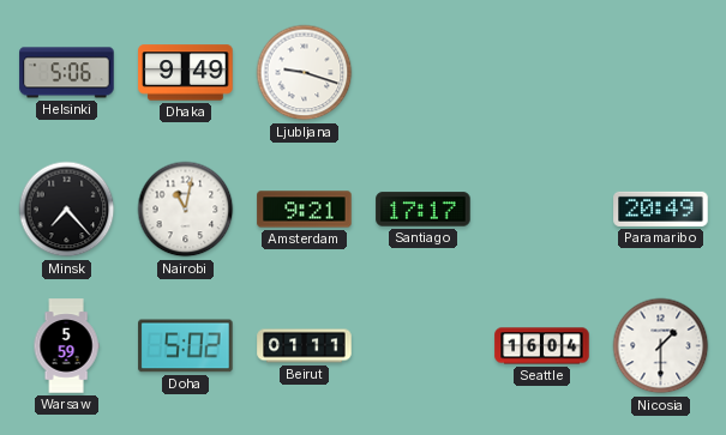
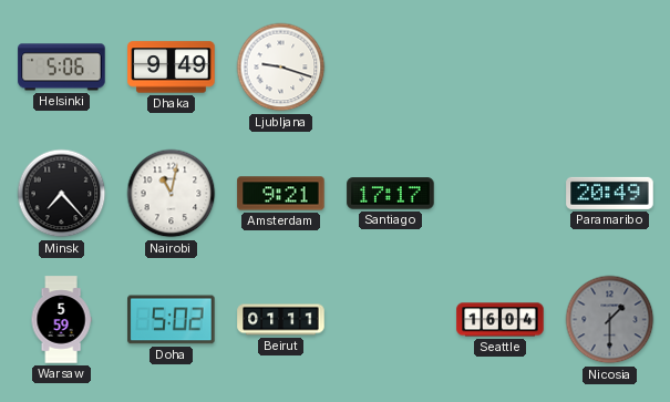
Nicosia dial: white -> grey (610, 320)
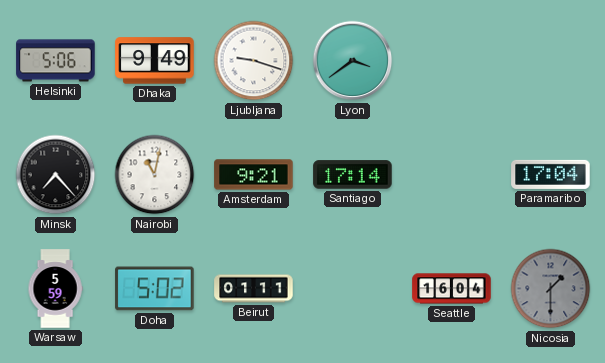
Lyon: none -> 3:39 (353, 61)
Santiago: 17:17 -> 17:14 (353, 175)
Paramaribo: 20:49 -> 17:04 (551, 174)
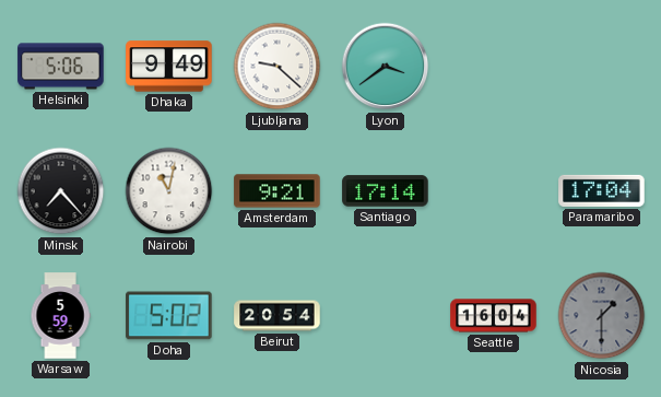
Ljubljana: 9:18 -> 9:22 (278, 67)
Beirut: 01:11 -> 20:54 (278, 316)
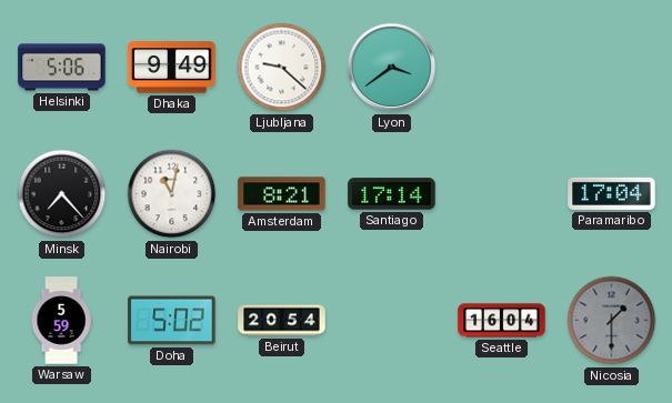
Amsterdam: 9:21 -> 8:21 (282, 194)
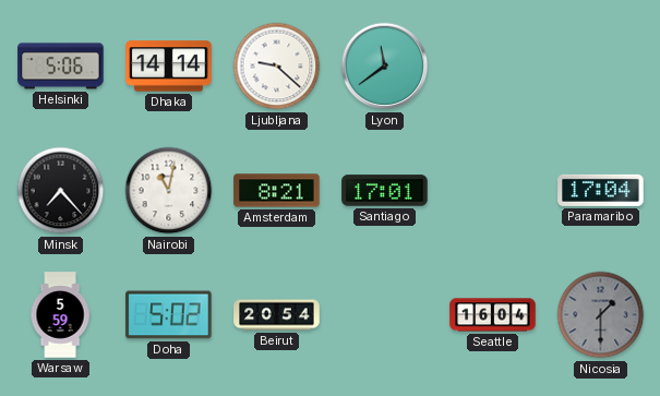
Dhaka: 9:49 -> 14:14 (169, 67)
Lyon: 3:39 -> 11:39 (385, 67)
Santiago: 17:14 -> 17:01 (385, 191)
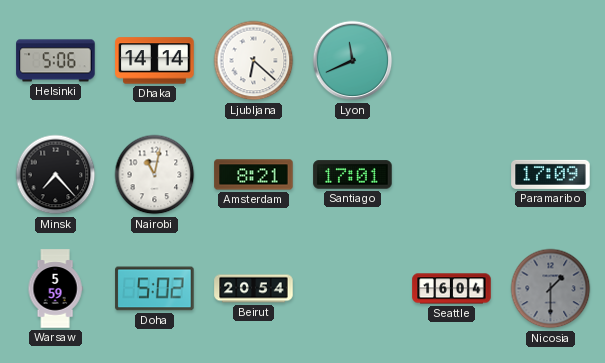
Ljubljana: 9:22 -> 6:22 (254, 61)
Lyon: 11:39 -> 11:41 (353, 61)
Paramaribo: 17:04 -> 17:09 (551, 174)
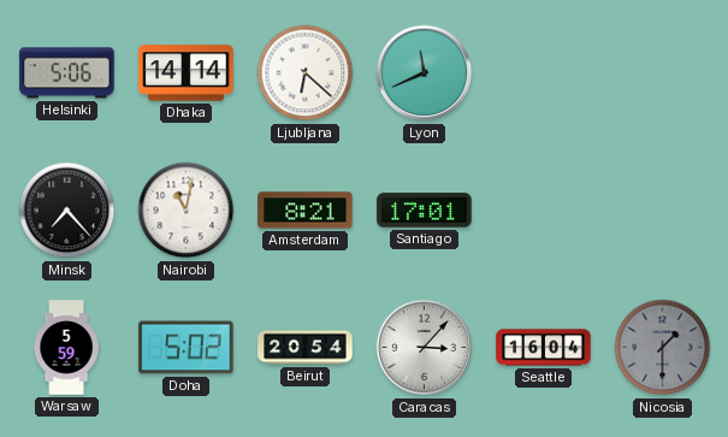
Paramaribo: 17:09 -> none (551, 174)
Caracas: none -> 3:07 (425, 348)
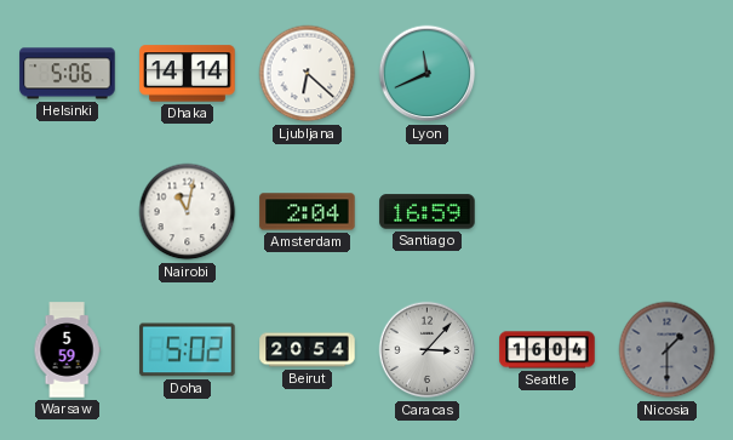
Minsk: 7:23 -> none (67, 211)
Amsterdam: 8:21 -> 2:04 (308, 212)
Santiago: 17:01 -> 16:59 (428, 212)
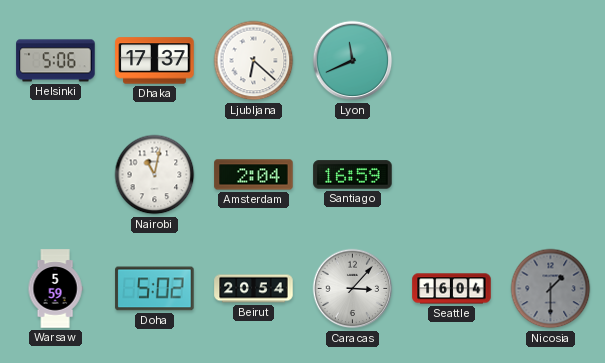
Dhaka: 14:14 -> 17:37 (155, 61)
